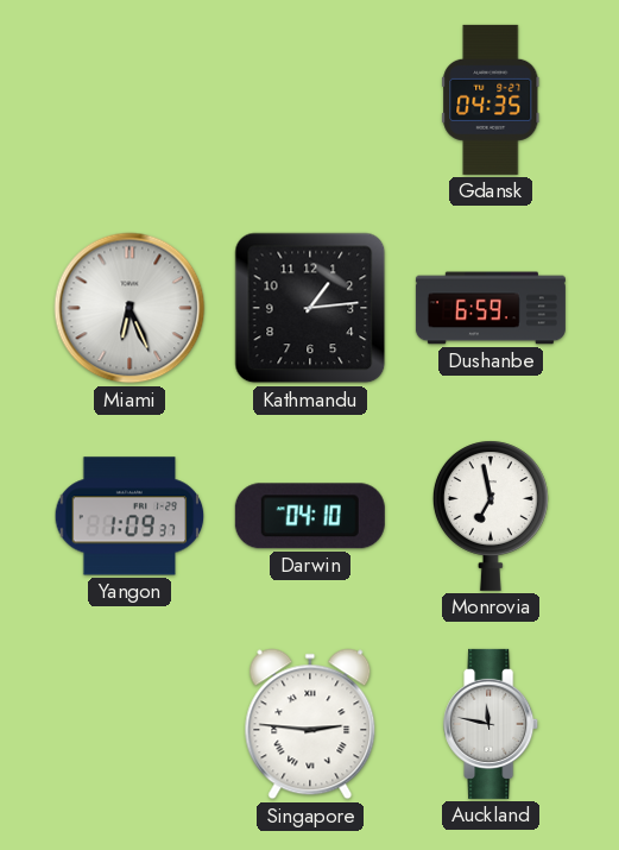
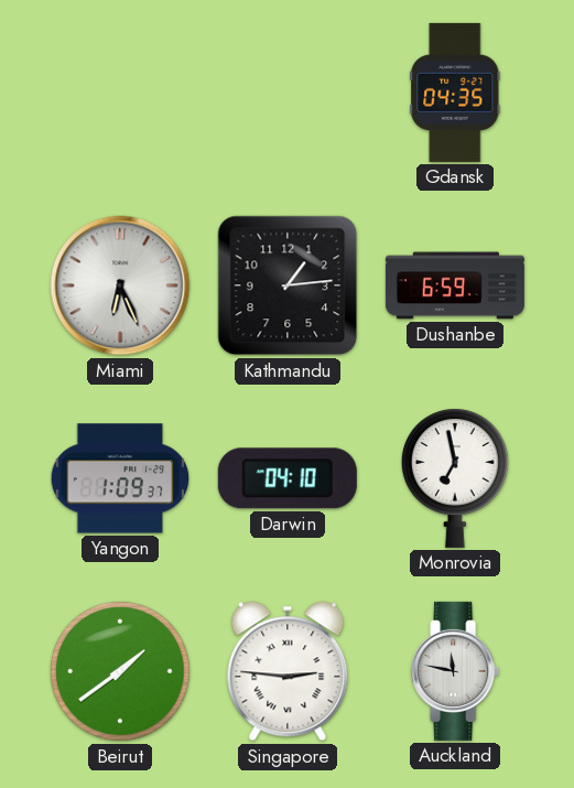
Beirut: none -> 1:39 (120, 671)
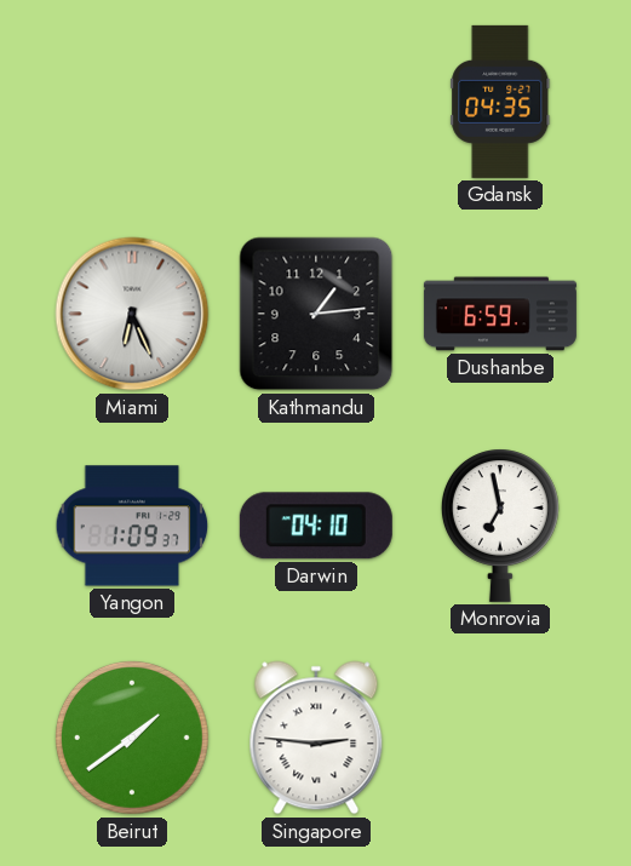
Auckland: 11:47 -> none (456, 671)
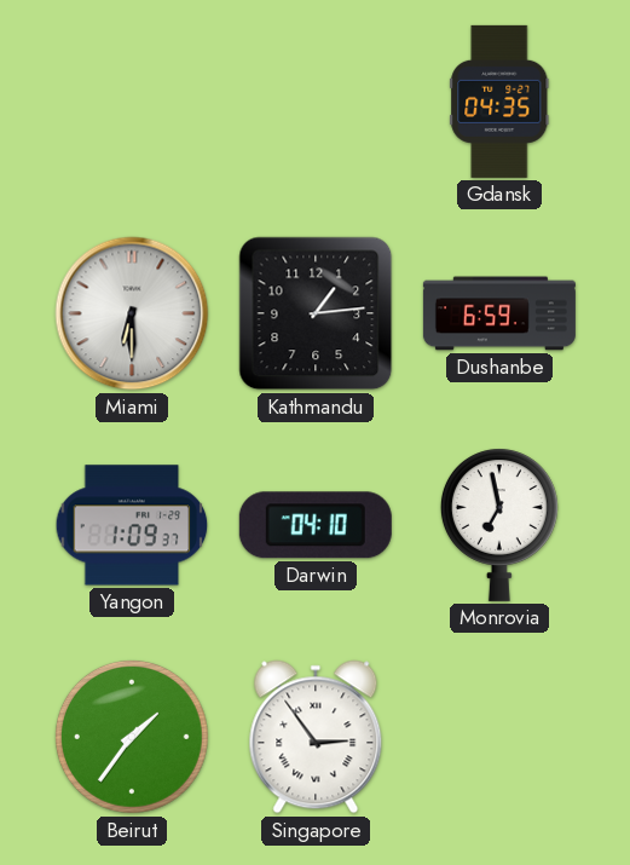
Miami: 6:26 -> 6:30 (132, 313)
Beirut: 1:39 -> 1:36 (132, 737)
Singapore: 2:46 -> 2:54 (316, 737)
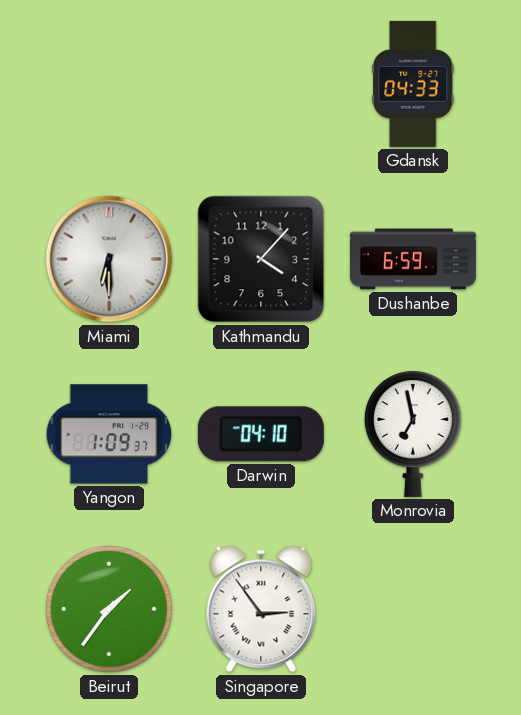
Gdansk: 04:35 -> 04:33 (413, 84)
Kathmandu: 1:14 -> 4:07 (261, 259)
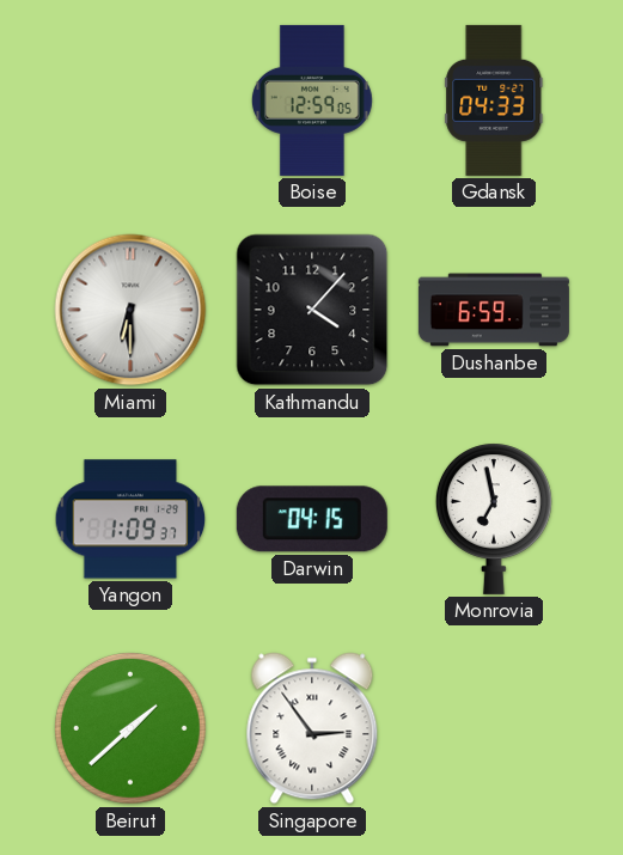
Boise: none -> 12:59 (312, 100)
Darwin: 04:10 -> 04:15 (312, 519)
Beirut: 1:36 -> 1:38 (130, 728)
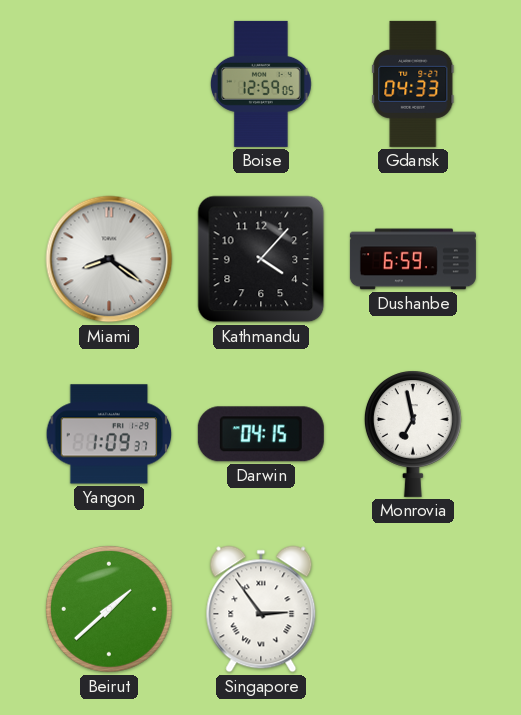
Miami: 6:30 -> 8:21 (109, 259)
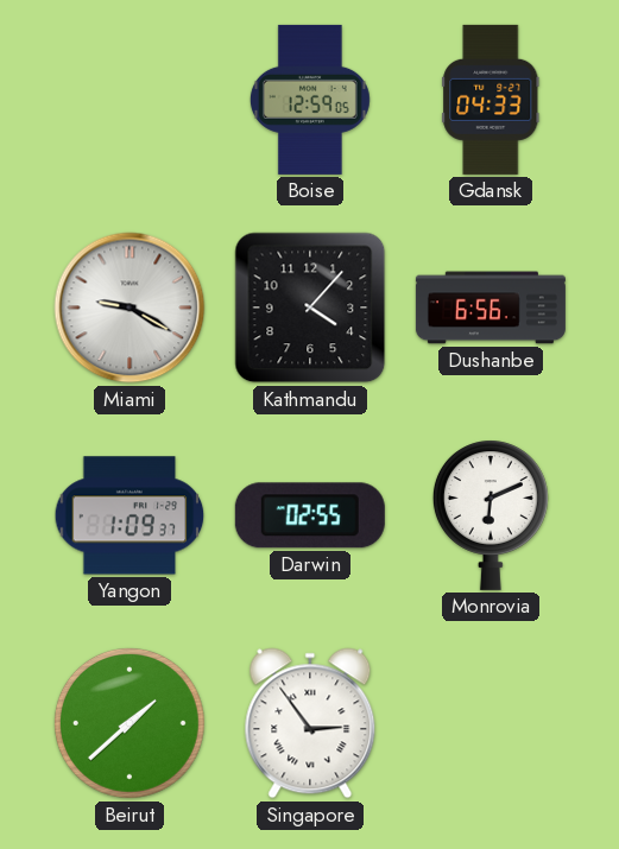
Miami: 8:21 -> 9:20 (130, 308)
Dushanbe: 6:59 -> 6:56 (491, 308)
Darwin: 04:15 -> 02:55 (310, 515)
Monrovia: 6:58 -> 6:11 (491, 515)
